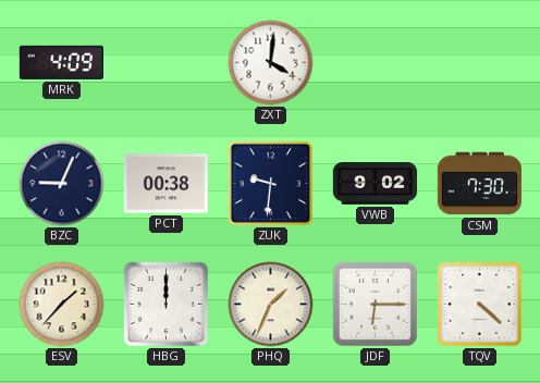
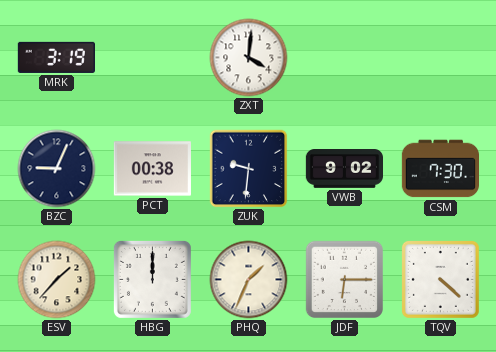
MRK: 4:09 -> 3:19 (56, 57)
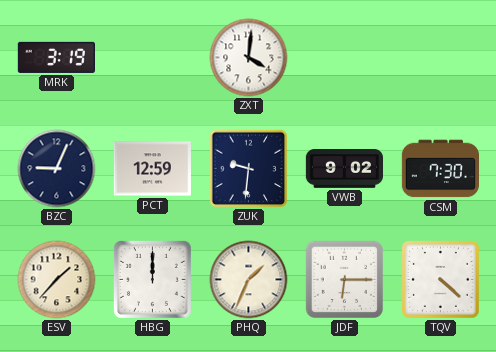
PCT: 00:38 -> 12:59 (152, 169)
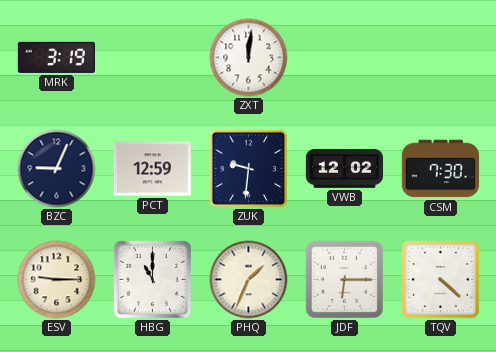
ZXT: 4:01 -> 12:01 (249, 58)
VWB: 9:02 -> 12:02 (344, 169)
ESV: 1:37 -> 9:15 (57, 280)
HBG: 12:00 -> 11:00 (152, 279)
